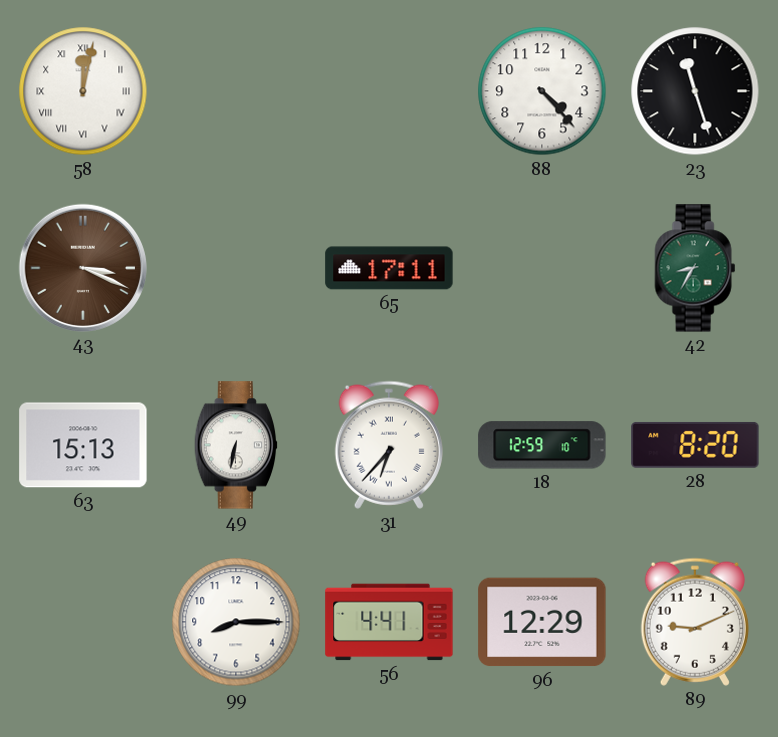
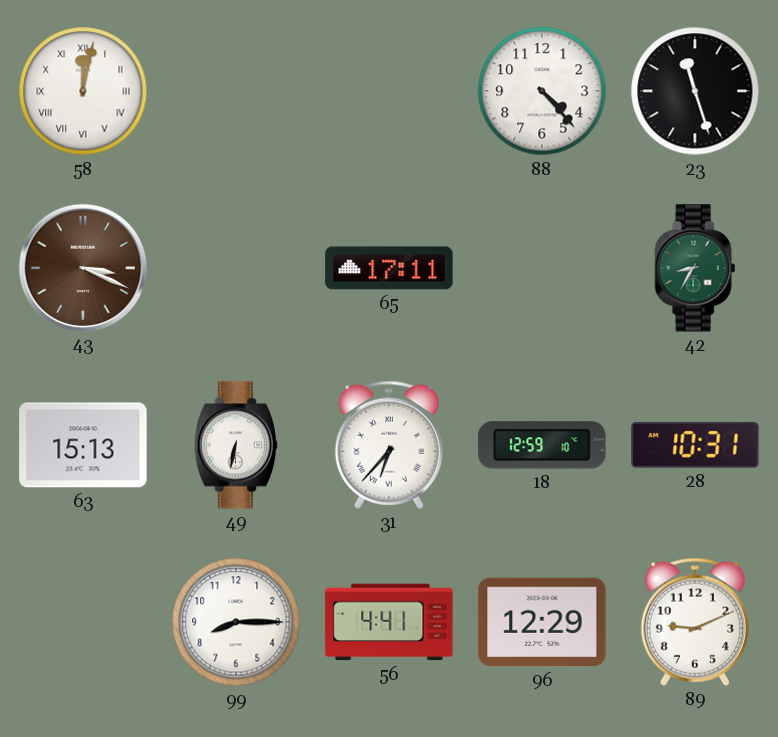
28: 8:20 -> 10:31 (695, 445)
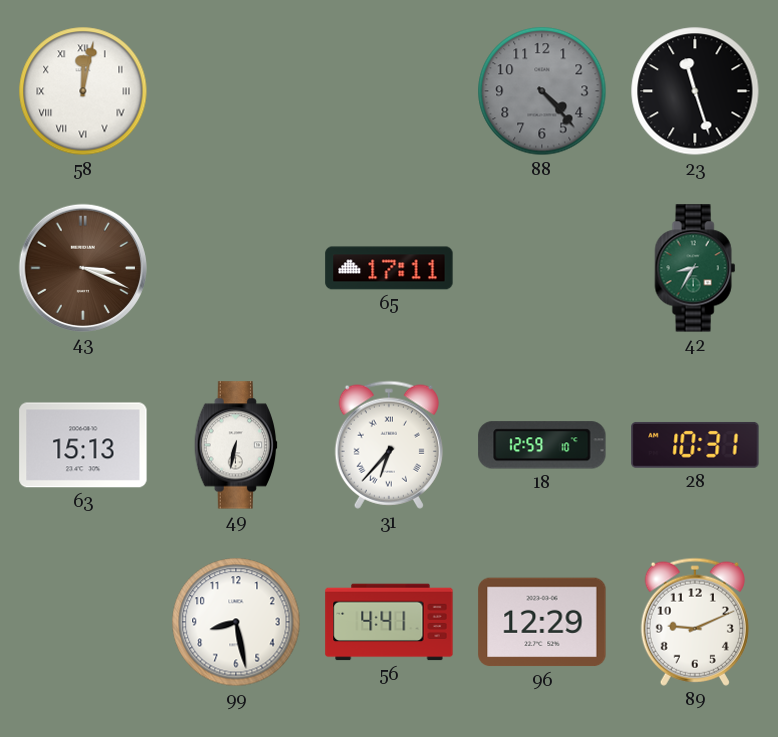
88 dial: white -> grey (542, 91)
99: 8:15 -> 8:28 (236, 622)
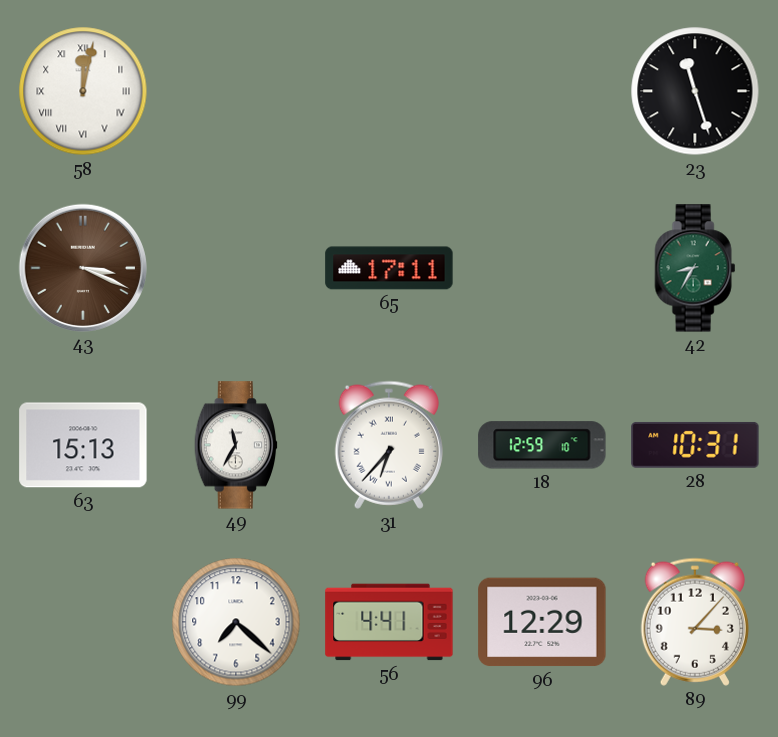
88: 4:23 -> none (542, 91)
49: 6:32 -> 11:35 (236, 445)
99: 8:28 -> 7:22 (236, 622)
89: 9:11 -> 3:07 (695, 622)
